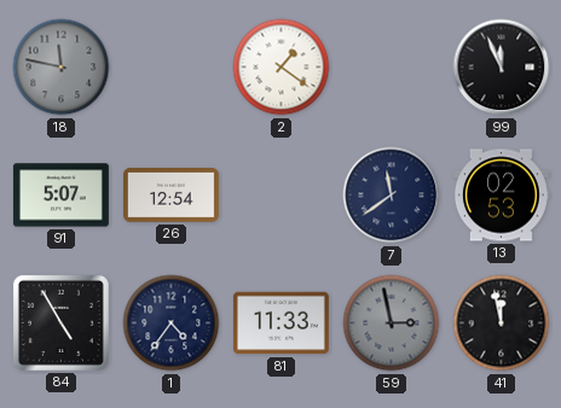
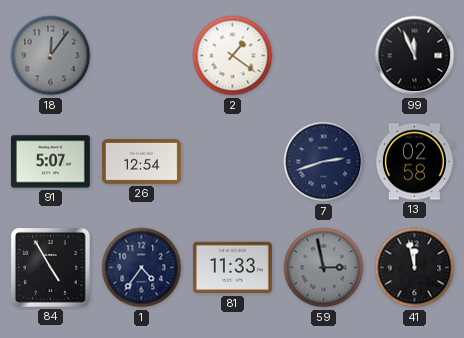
18: 11:47 -> 12:06 (51, 56)
7: 11:39 -> 2:42 (324, 162)
13: 02:53 -> 02:58 (414, 162)
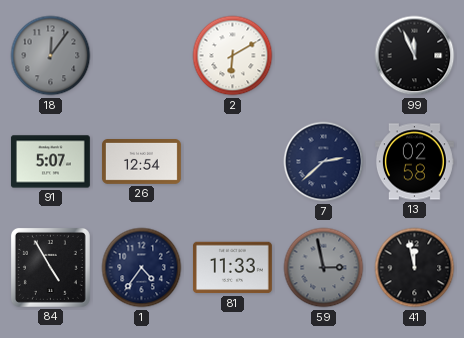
2: 1:21 -> 6:10 (233, 56)
7: 2:42 -> 2:38 (324, 162)
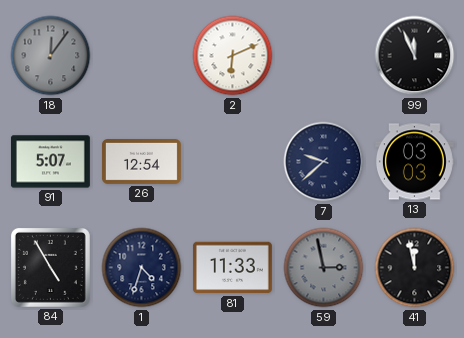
2: 6:10 -> 6:11 (233, 56)
7: 2:38 -> 9:38 (324, 162)
13: 02:58 -> 03:03 (414, 162)
1: 4:36 -> 4:33 (142, 268)
